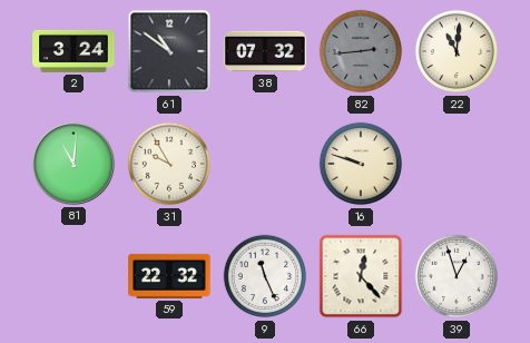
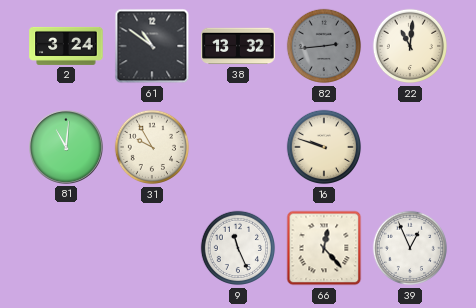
38: 07:32 -> 13:32 (238, 46)
59: 22:32 -> none (169, 276)
39: 12:57 -> 12:56 (410, 248)
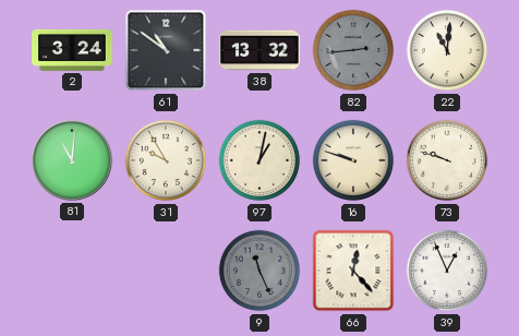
97: none -> 1:02 (259, 160)
73: none -> 9:48 (447, 160)
9 dial: white -> grey (259, 271)
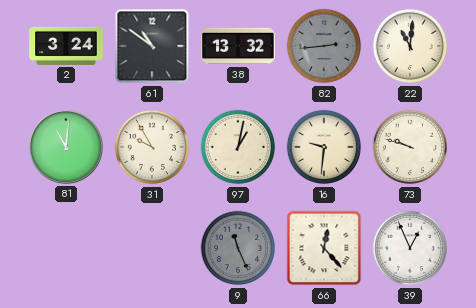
16: 9:48 -> 9:31 (324, 147)
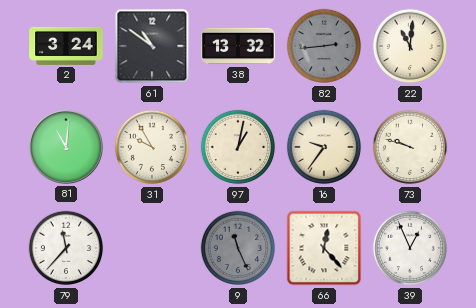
16: 9:31 -> 9:36 (324, 147)
79: none -> 11:37 (66, 248)
